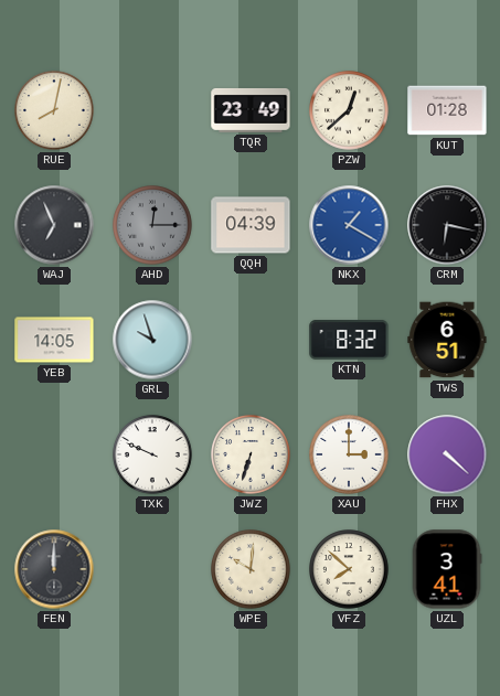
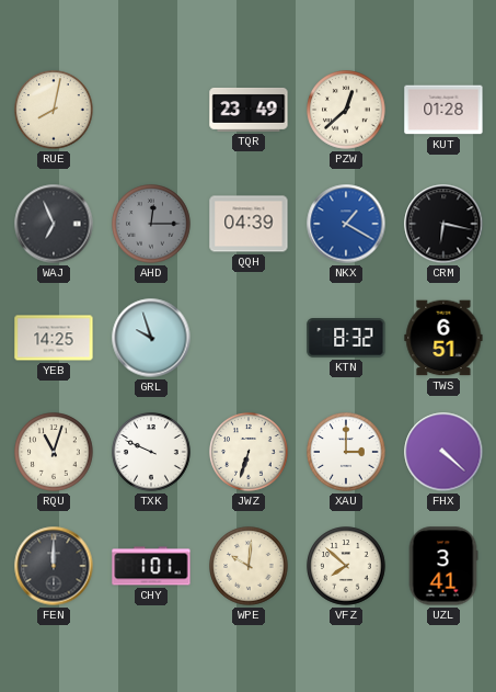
YEB: 14:05 -> 14:25 (54, 338)
RQU: none -> 11:03 (54, 452)
CHY: none -> 1:01 (151, 566)
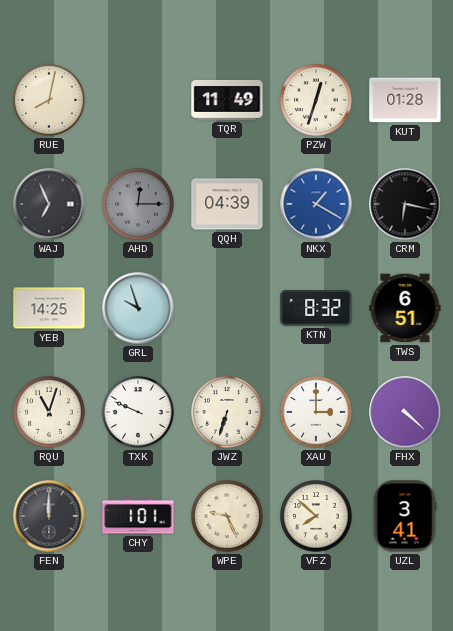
TQR: 23:49 -> 11:49 (227, 100)
PZW: 12:38 -> 12:33 (316, 100)
WPE: 10:01 -> 9:26 (227, 516)
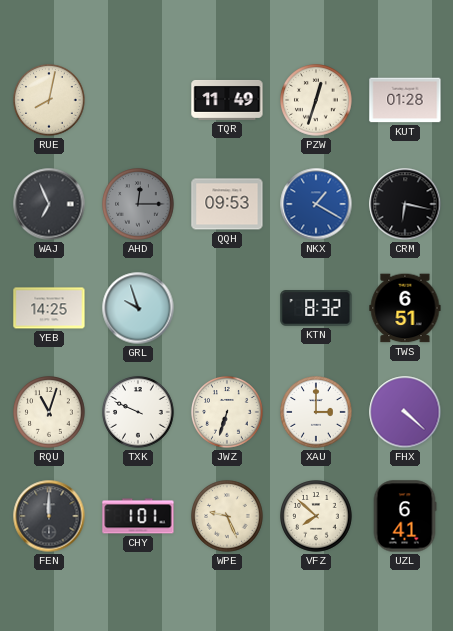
QQH: 04:39 -> 09:53 (227, 204)
UZL: 3:41 -> 6:41 (405, 516)
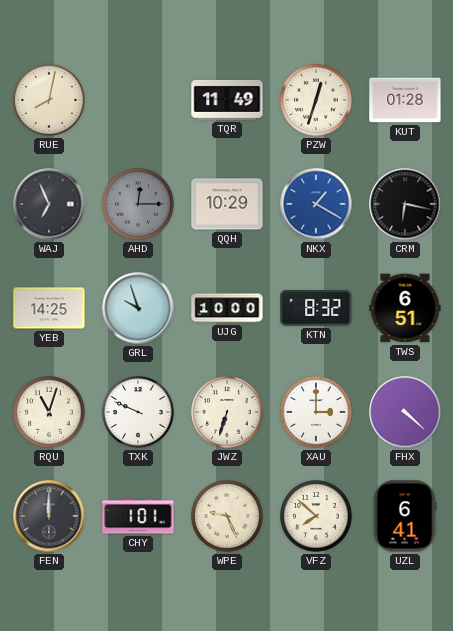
QQH: 09:53 -> 10:29 (227, 204)
UJG: none -> 10:00 (227, 308)
